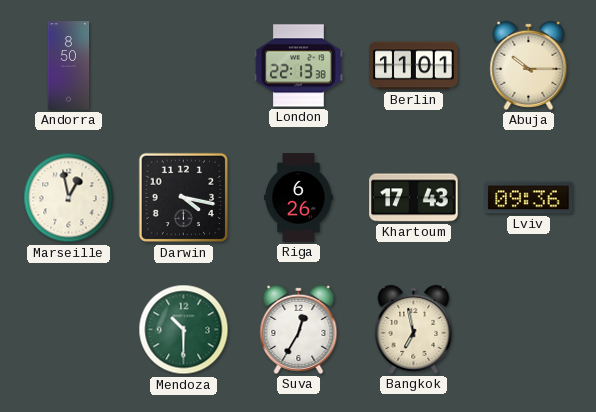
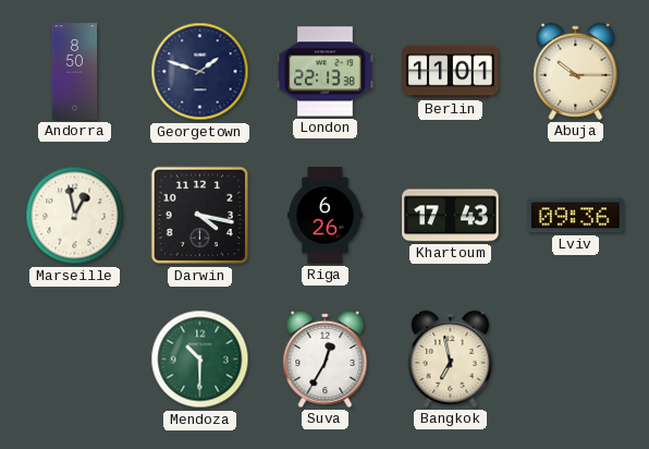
Georgetown: none -> 1:48 (200, 72)
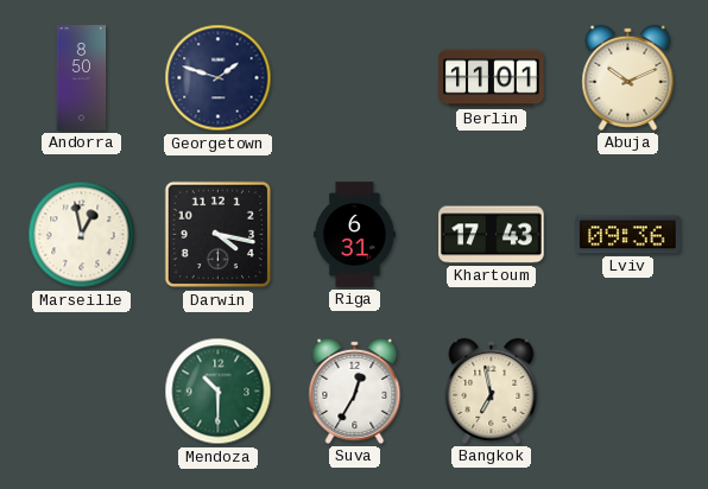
London: 22:13 -> none (326, 72)
Abuja: 10:15 -> 10:11 (628, 77)
Riga: 6:26 -> 6:31 (354, 235)
